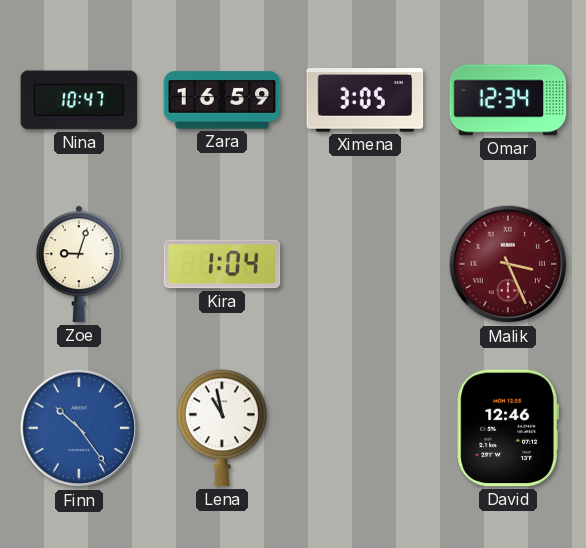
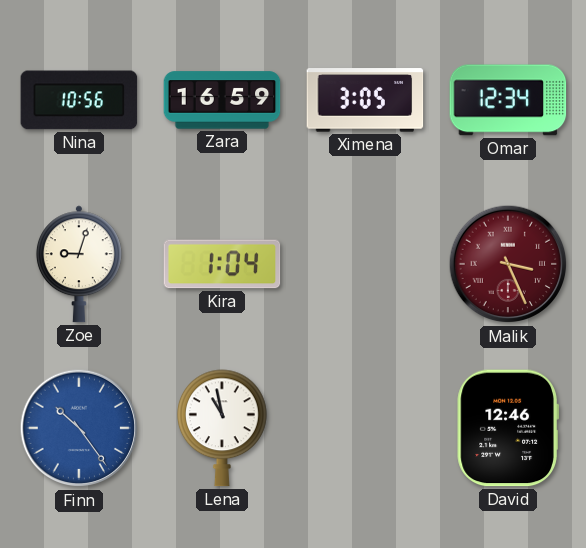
Nina: 10:47 -> 10:56 (79, 100)
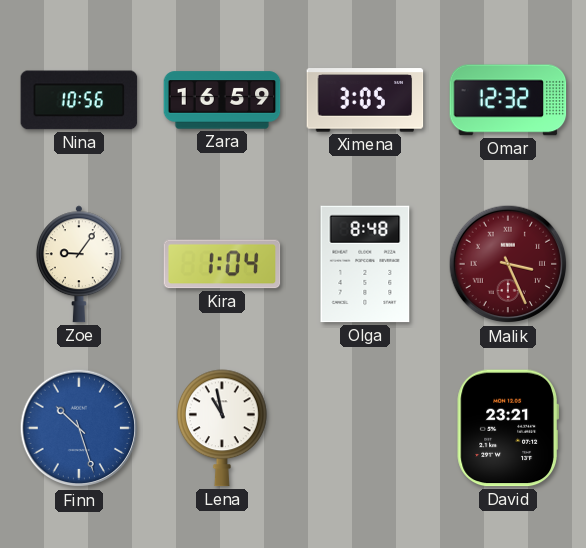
Omar: 12:34 -> 12:32 (508, 100)
Zoe: 9:03 -> 9:06 (79, 264)
Olga: none -> 8:48 (365, 264)
Finn: 10:24 -> 10:27 (79, 428)
David: 12:46 -> 23:21 (508, 428)
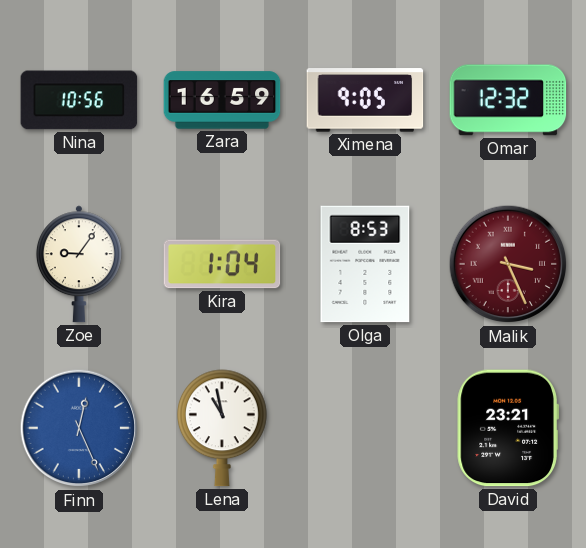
Ximena: 3:05 -> 9:05 (365, 100)
Olga: 8:48 -> 8:53 (365, 264)
Finn: 10:27 -> 12:26 (79, 428)
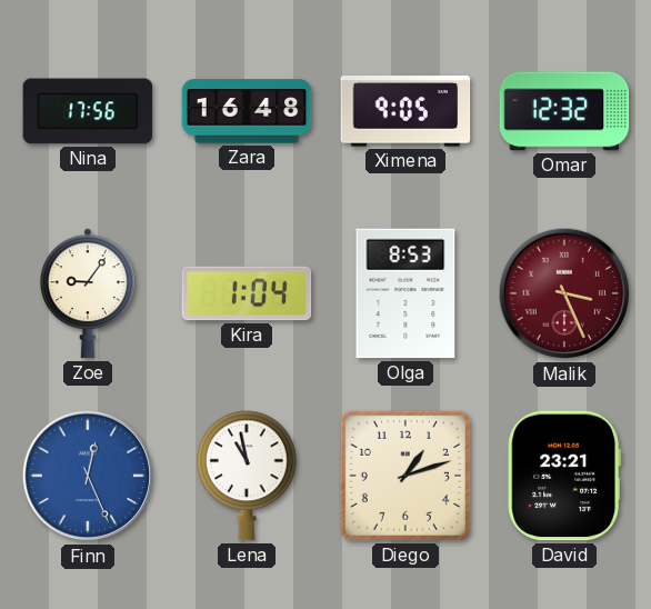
Nina: 10:56 -> 17:56 (88, 111)
Zara: 16:59 -> 16:48 (247, 111)
Diego: none -> 1:12 (405, 476)
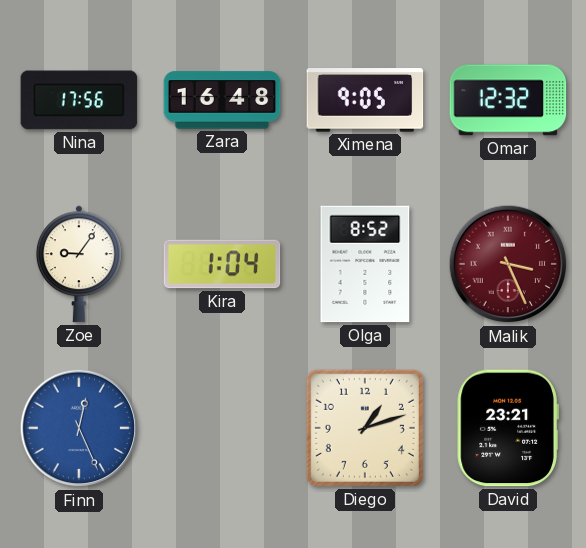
Olga: 8:53 -> 8:52 (365, 264)
Lena: 10:58 -> none (248, 476)
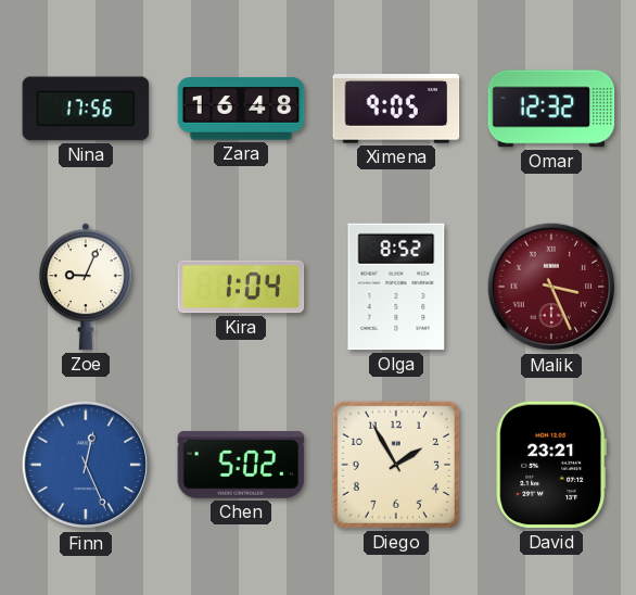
Zoe: 9:06 -> 9:04 (86, 287)
Chen: none -> 5:02 (241, 465)
Diego: 1:12 -> 1:55 (396, 465)
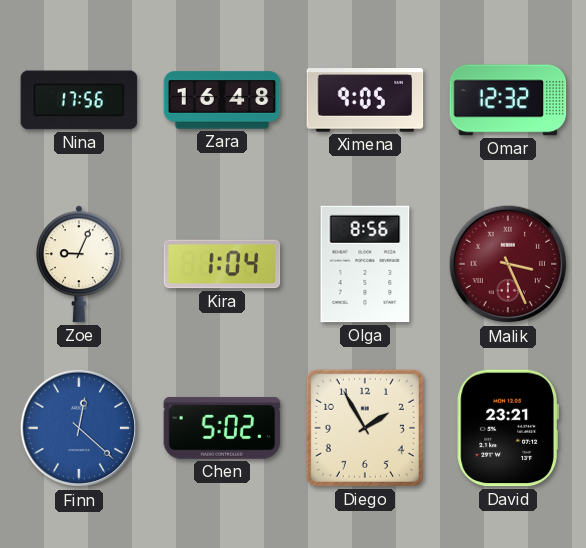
Olga: 8:52 -> 8:56 (365, 264)
Finn: 12:26 -> 12:22 (79, 428)
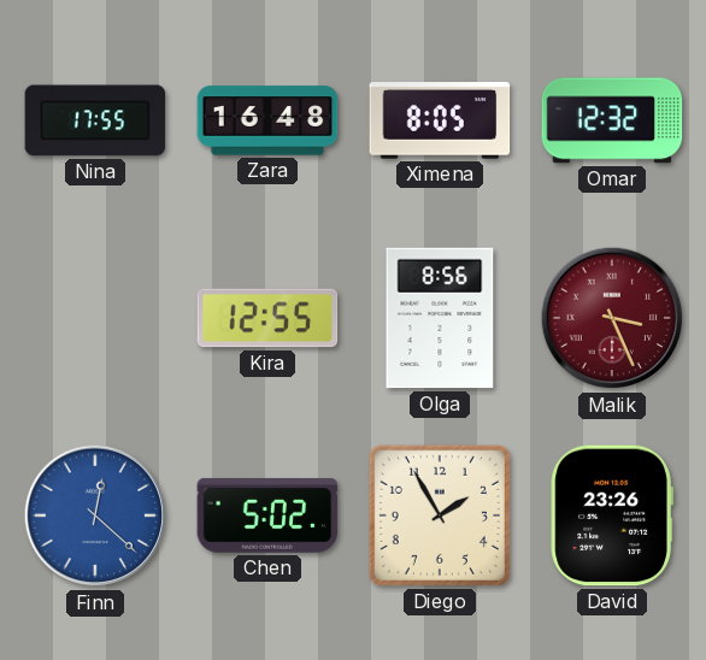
Nina: 17:56 -> 17:55 (95, 120)
Ximena: 9:05 -> 8:05 (440, 120)
Zoe: 9:04 -> none (79, 264)
Kira: 1:04 -> 12:55 (267, 318)
David: 23:21 -> 23:26 (612, 515)
